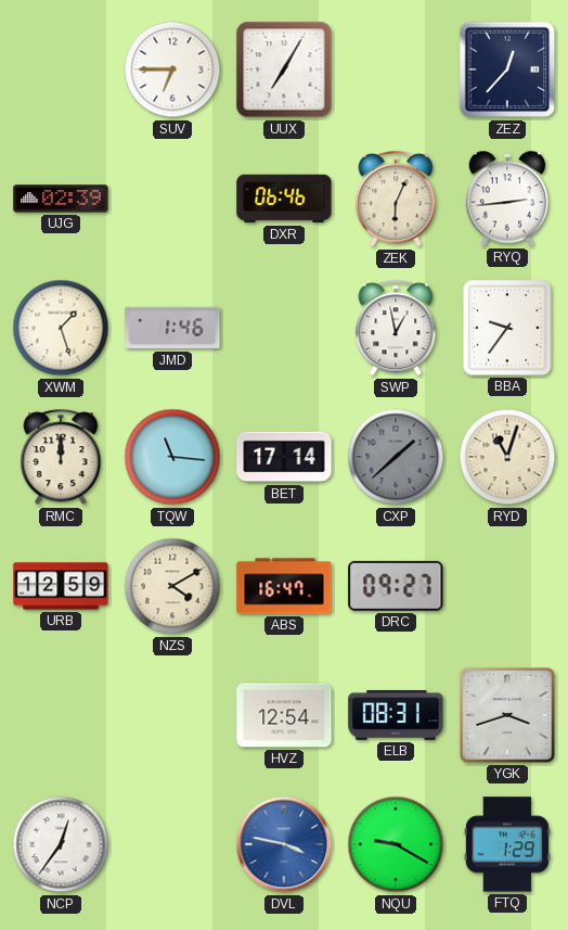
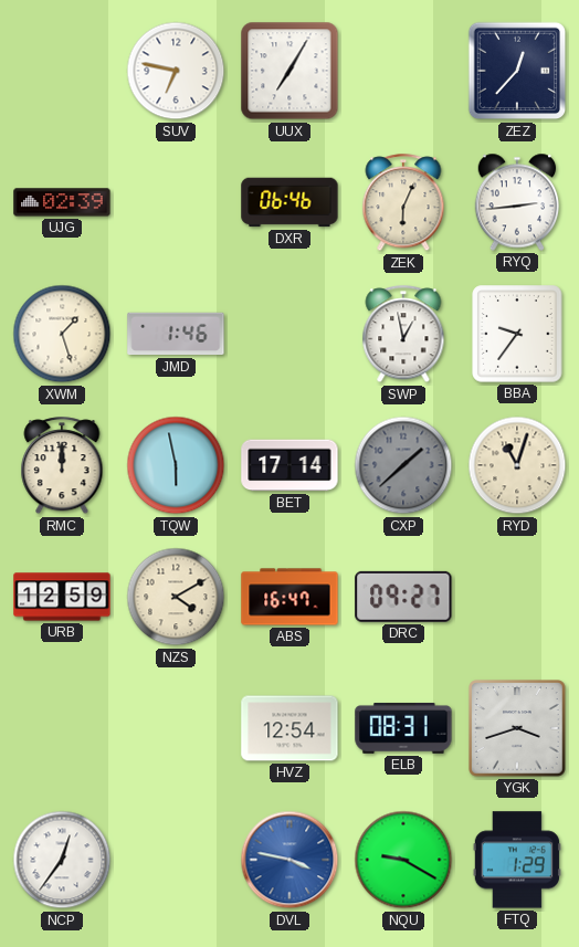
SUV: 6:45 -> 6:47 (176, 71)
TQW: 11:16 -> 5:58 (176, 465)
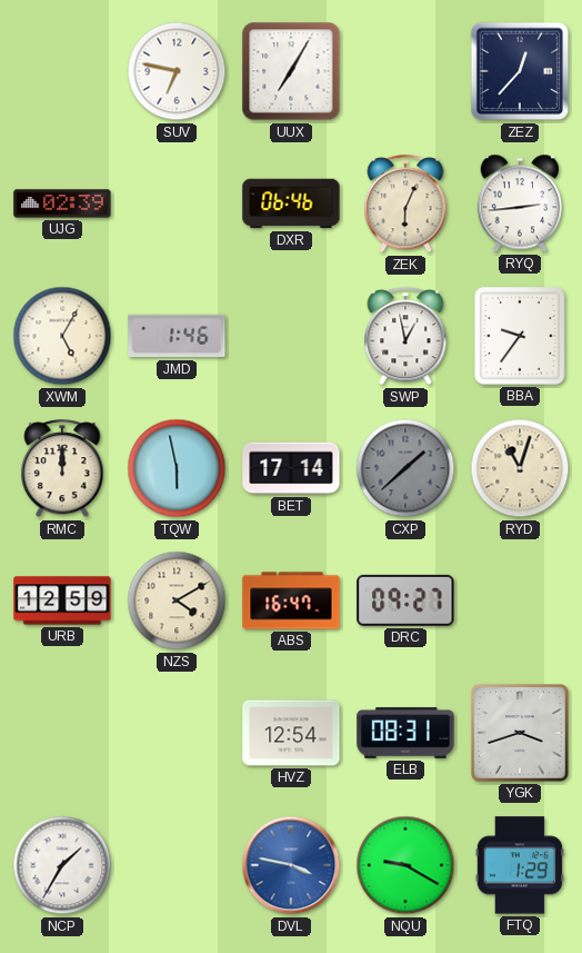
XWM: 1:27 -> 5:05 (62, 336)
NCP: 12:36 -> 1:35 (62, 865)
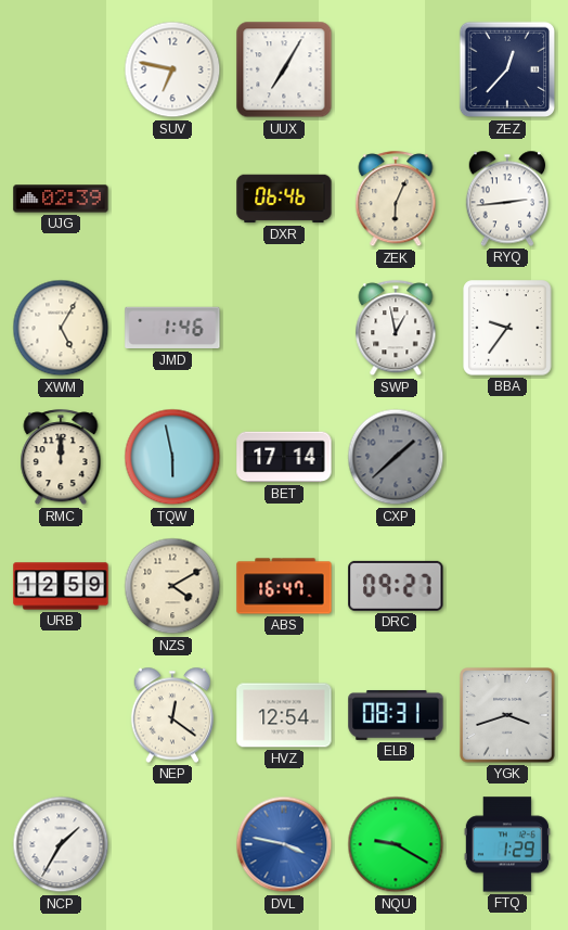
RYD: 11:03 -> none (520, 468)
NEP: none -> 12:21 (172, 715)
